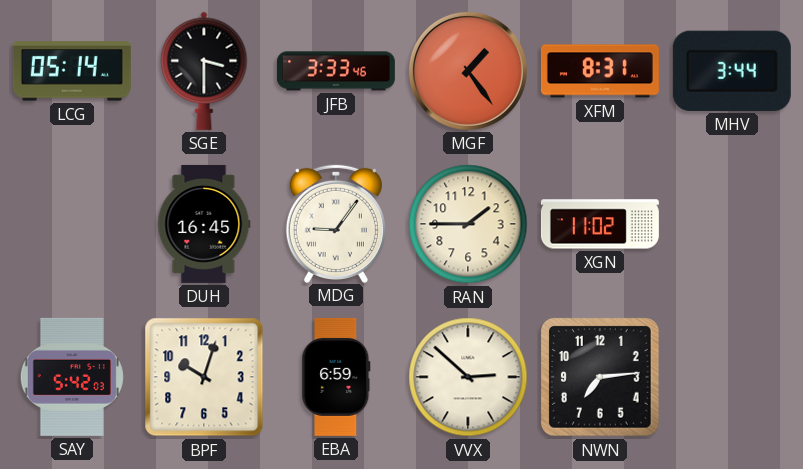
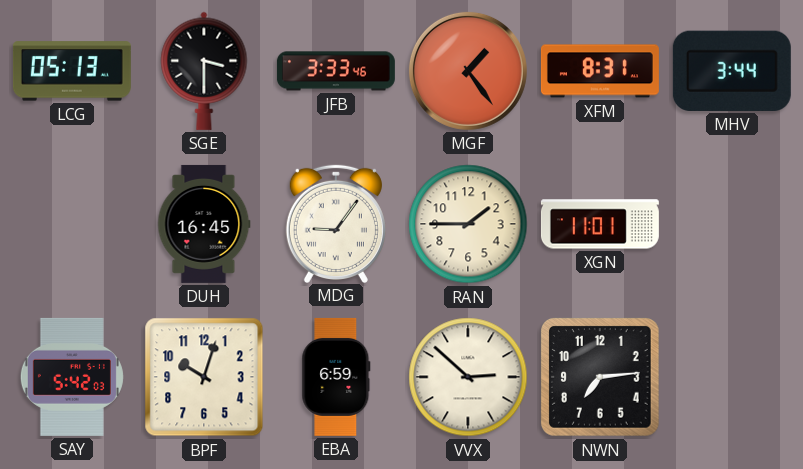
LCG: 05:14 -> 05:13 (72, 71)
XGN: 11:02 -> 11:01 (600, 224)
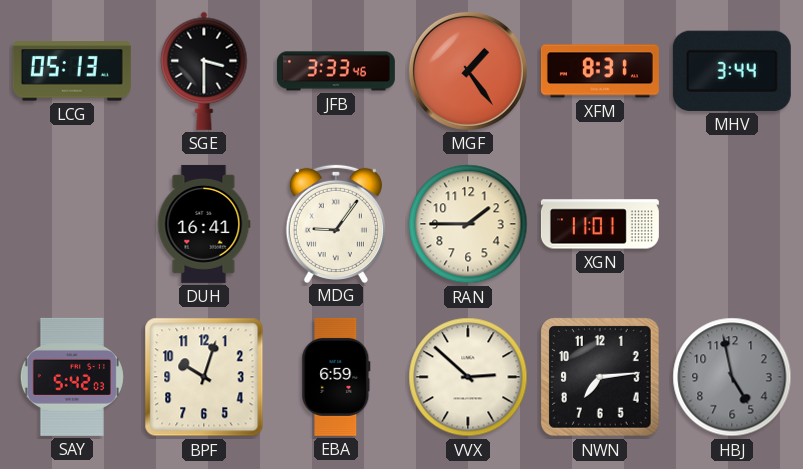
DUH: 16:45 -> 16:41 (204, 224)
HBJ: none -> 4:58 (732, 377)
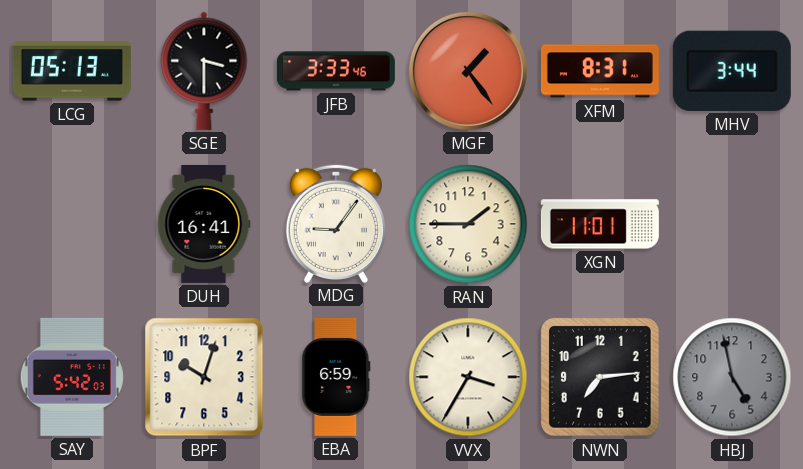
VVX: 2:52 -> 3:35 (468, 377)
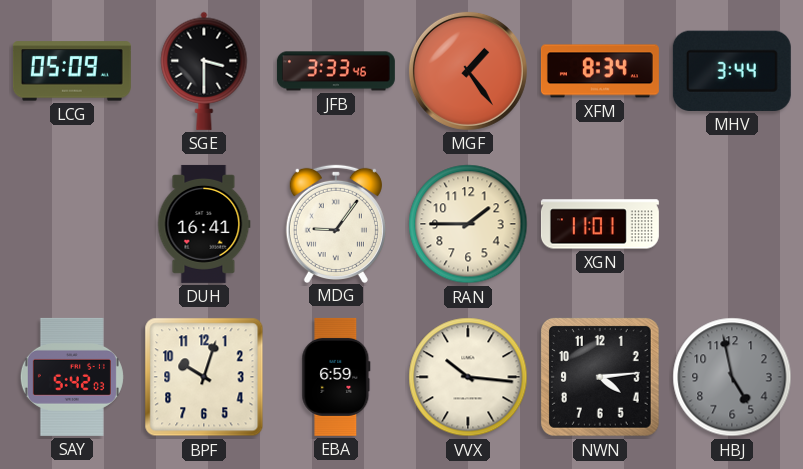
LCG: 05:13 -> 05:09 (72, 71)
XFM: 8:31 -> 8:34 (600, 71)
VVX: 3:35 -> 10:16 (468, 377)
NWN: 7:14 -> 4:14 (601, 378)
